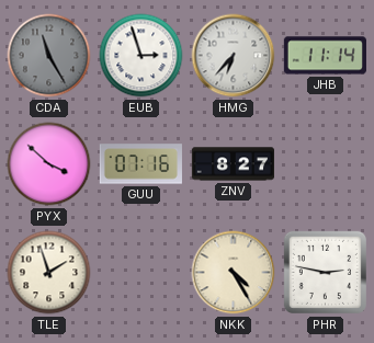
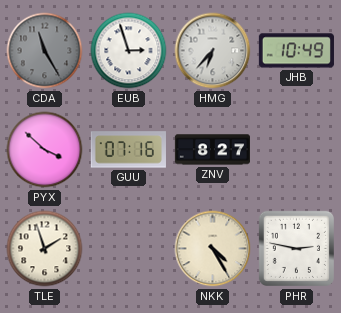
JHB: 11:14 -> 10:49 (296, 51)
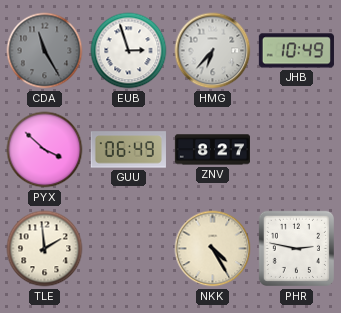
GUU: 07:16 -> 06:49 (128, 150)
TLE: 1:57 -> 1:59 (45, 249)
